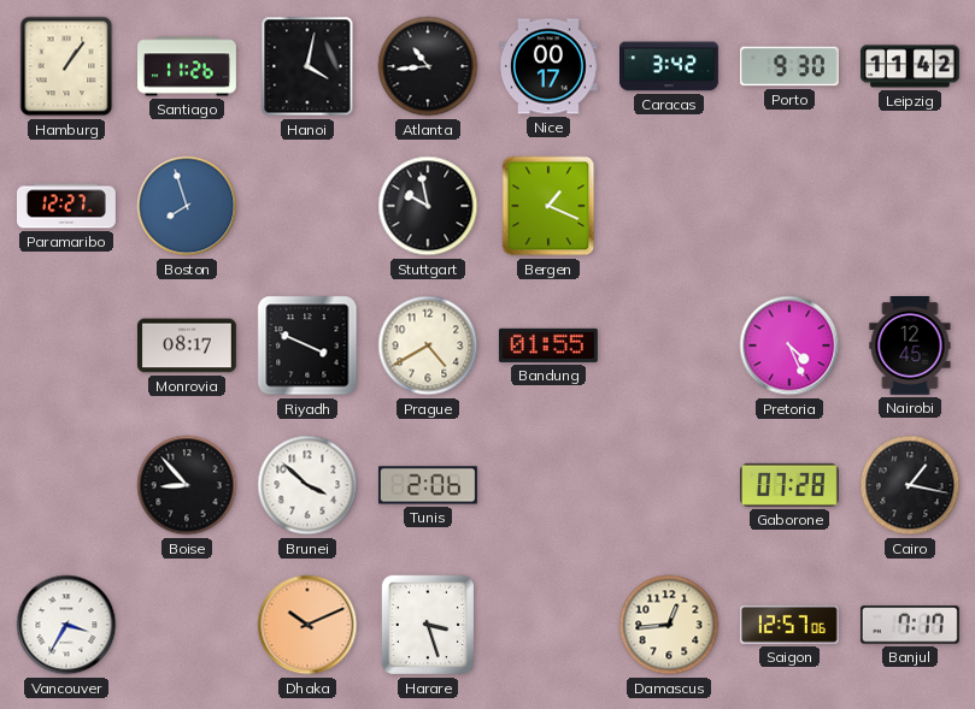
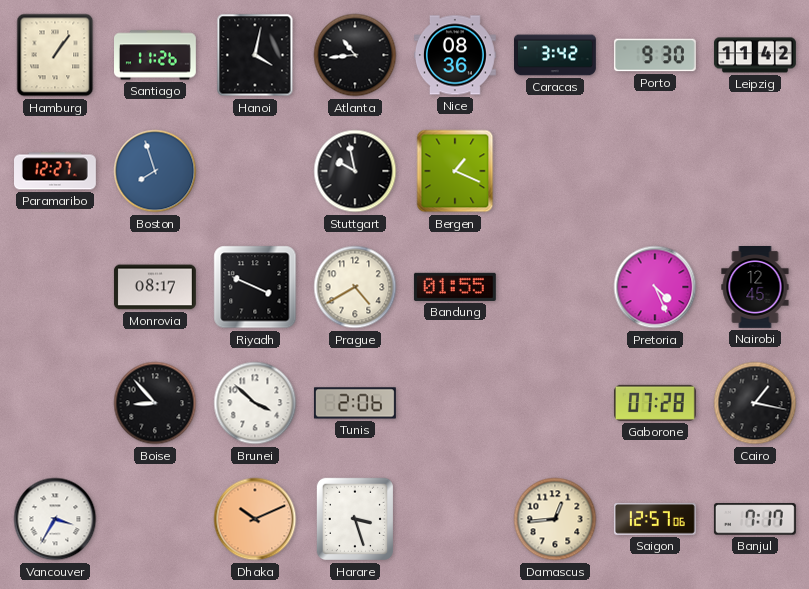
Nice: 00:17 -> 08:36 (455, 55)
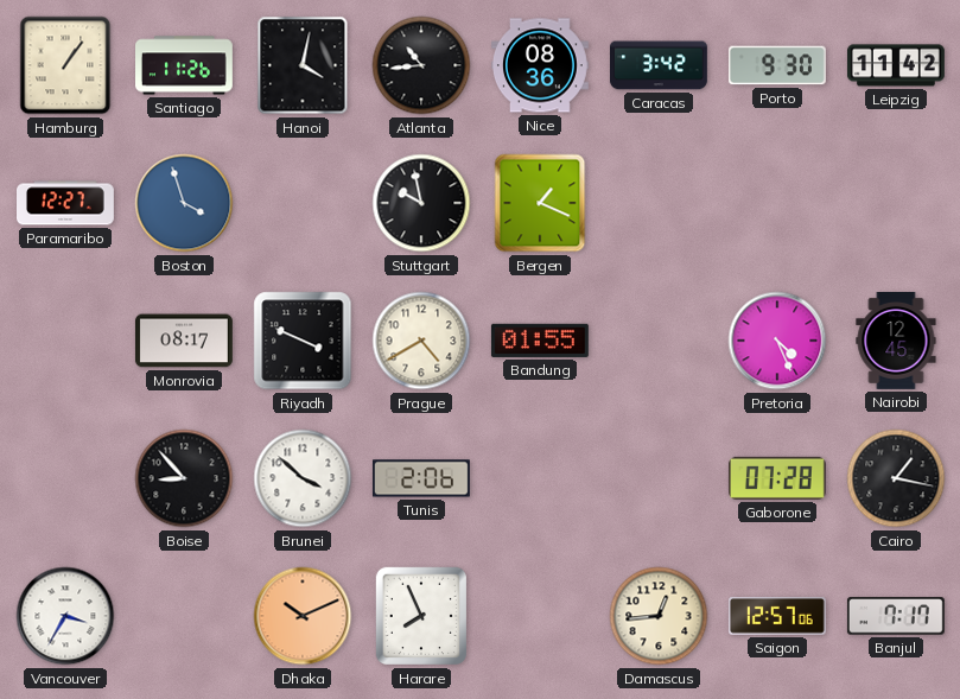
Boston: 7:57 -> 3:57 (184, 203)
Harare: 3:27 -> 7:56 (420, 616)
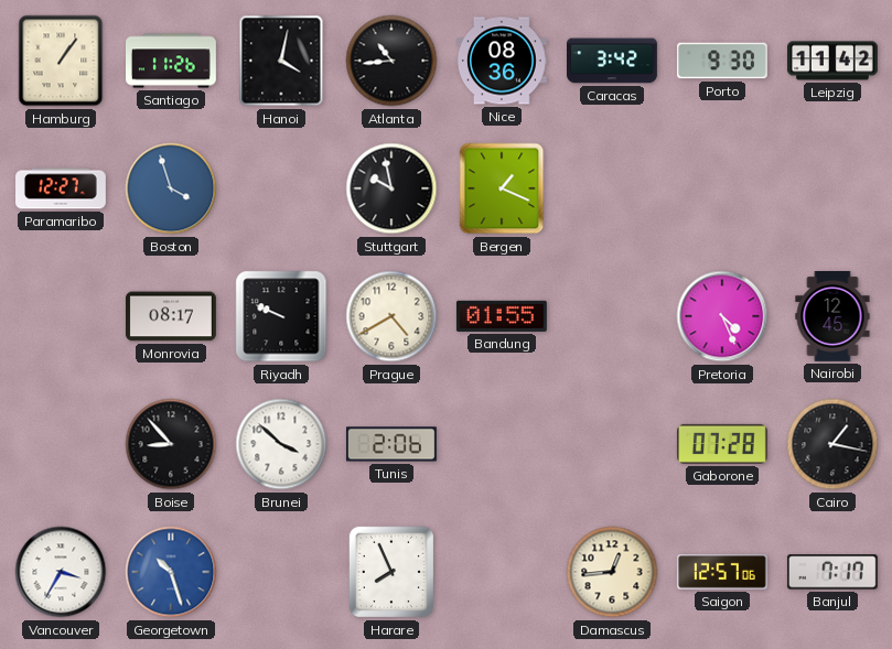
Riyadh: 3:49 -> 9:49 (281, 316)
Georgetown: none -> 10:27 (171, 572)
Dhaka: 10:11 -> none (303, 616)
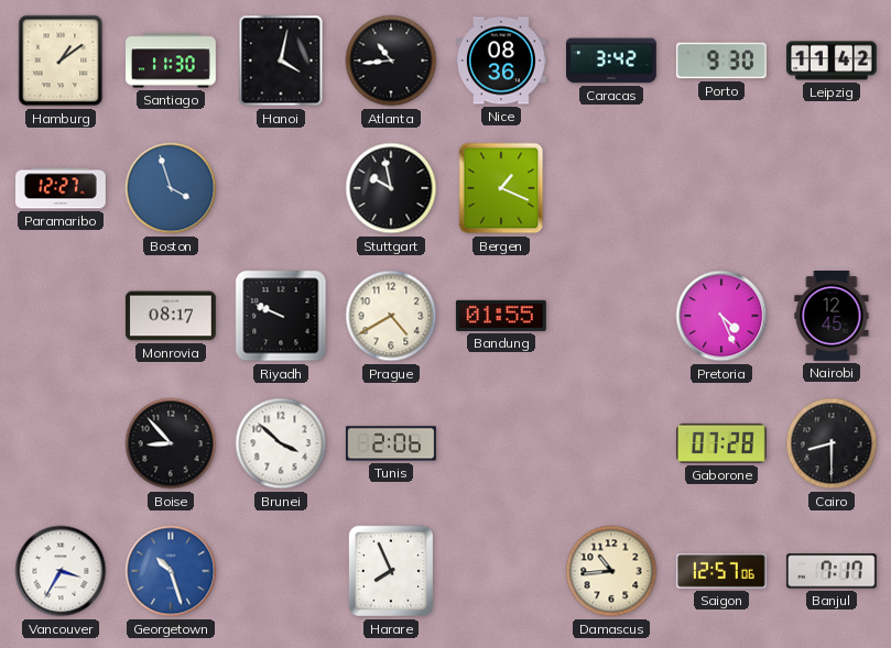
Hamburg: 1:06 -> 1:09 (61, 61)
Santiago: 11:26 -> 11:30 (172, 61)
Cairo: 1:17 -> 8:30 (832, 443)
Damascus: 12:44 -> 10:44 (611, 571)
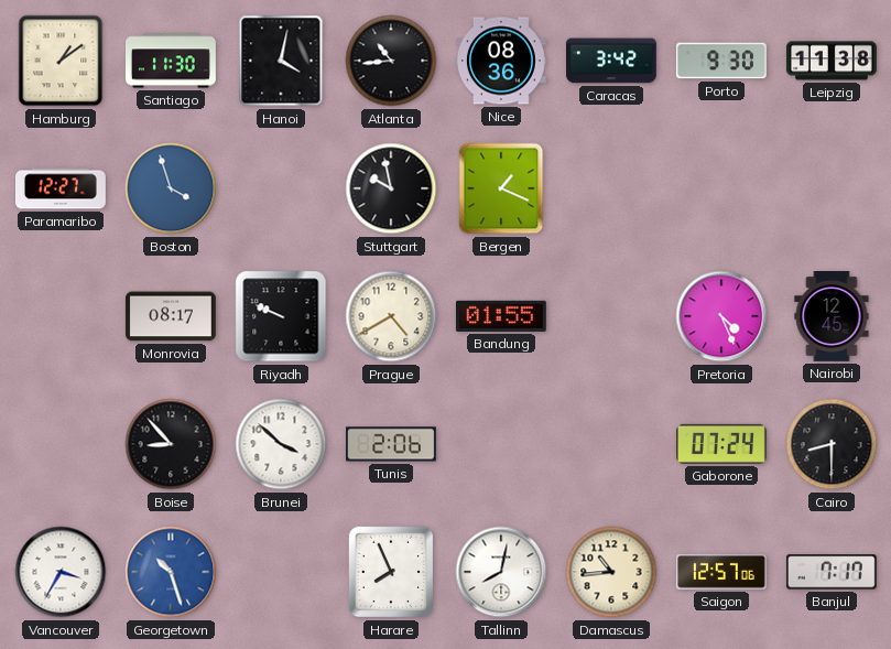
Leipzig: 11:42 -> 11:38 (832, 61)
Gaborone: 07:28 -> 07:24 (721, 444)
Tallinn: none -> 8:02 (501, 572)
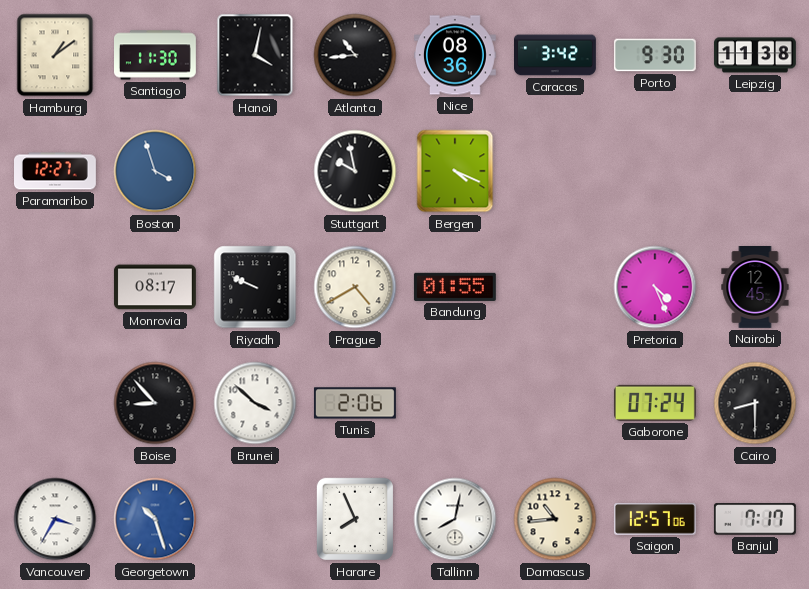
Bergen: 1:19 -> 4:19 (455, 171)
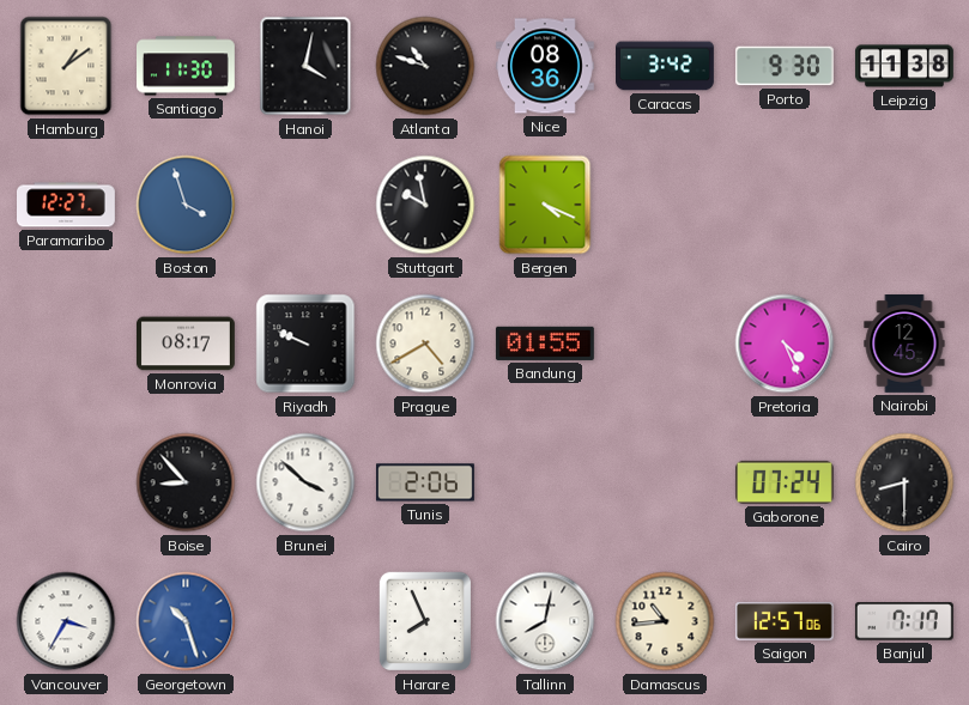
Atlanta: 10:44 -> 10:48 (425, 66)
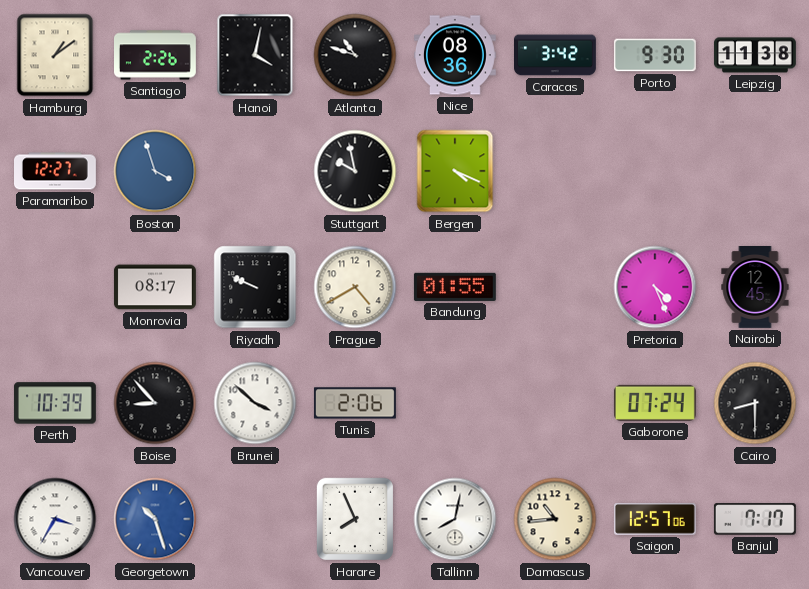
Santiago: 11:30 -> 2:26 (156, 55)
Perth: none -> 10:39 (55, 403)
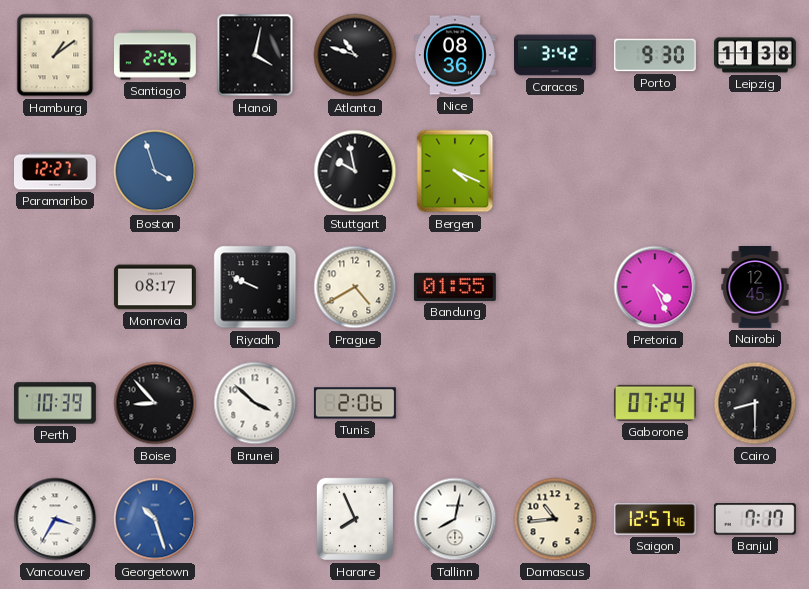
Saigon: 12:57:06 -> 12:57:46 (655, 519)
